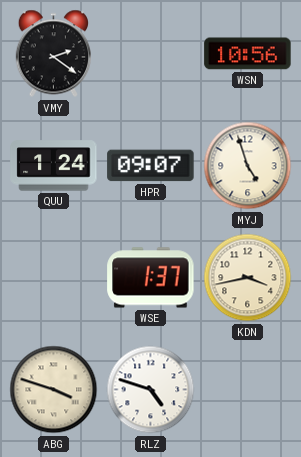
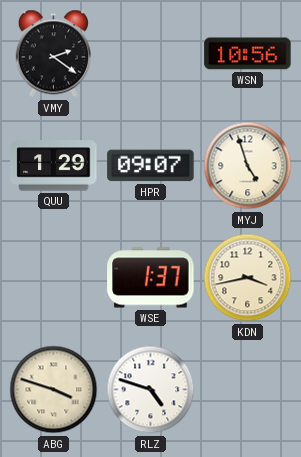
QUU: 1:24 -> 1:29 (54, 166)
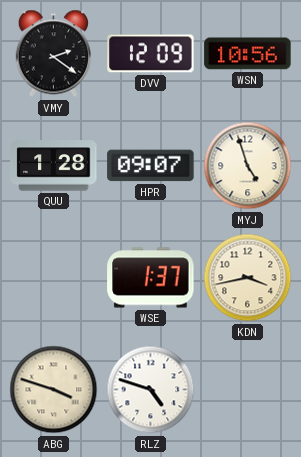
DVV: none -> 12:09 (151, 54)
QUU: 1:29 -> 1:28 (54, 166)
